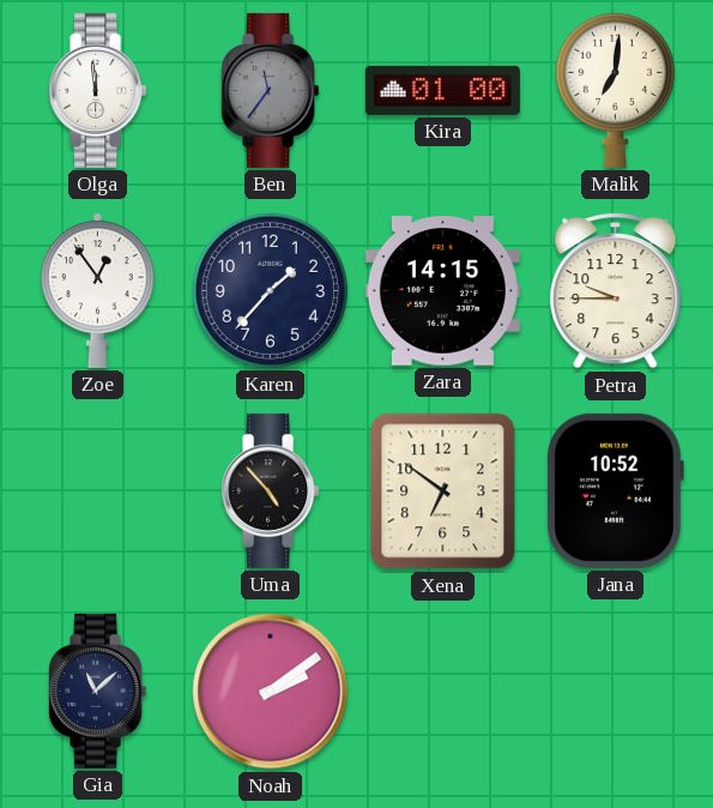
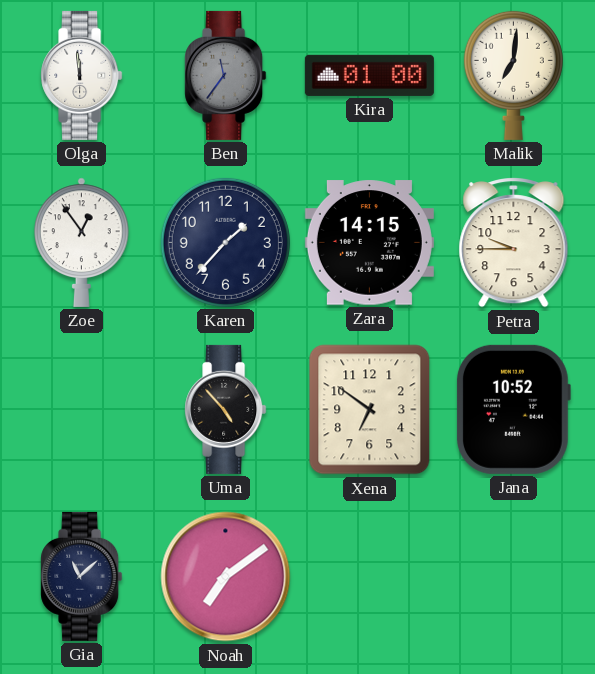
Noah: 2:09 -> 7:09 (226, 577)
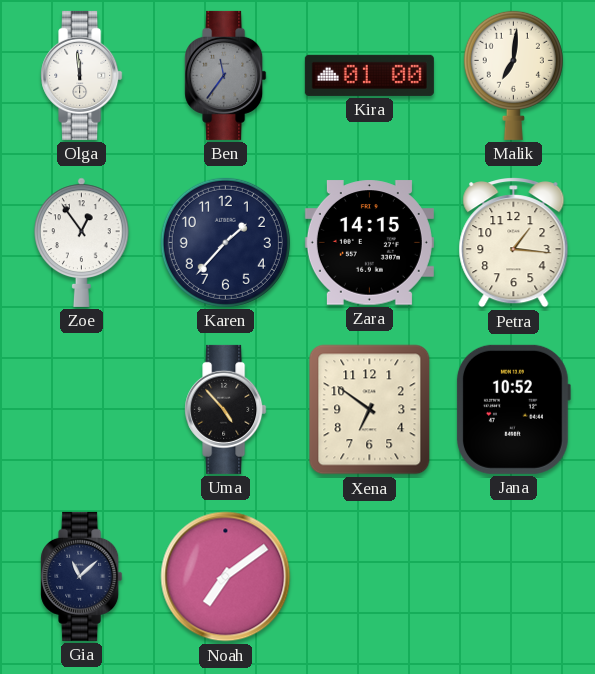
Petra: 9:45 -> 1:16 (514, 243)
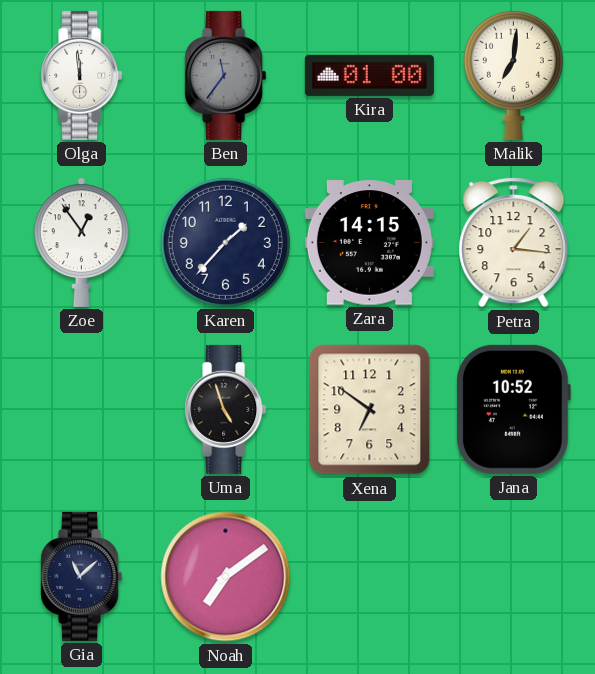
Uma: 4:53 -> 4:57 (226, 409)
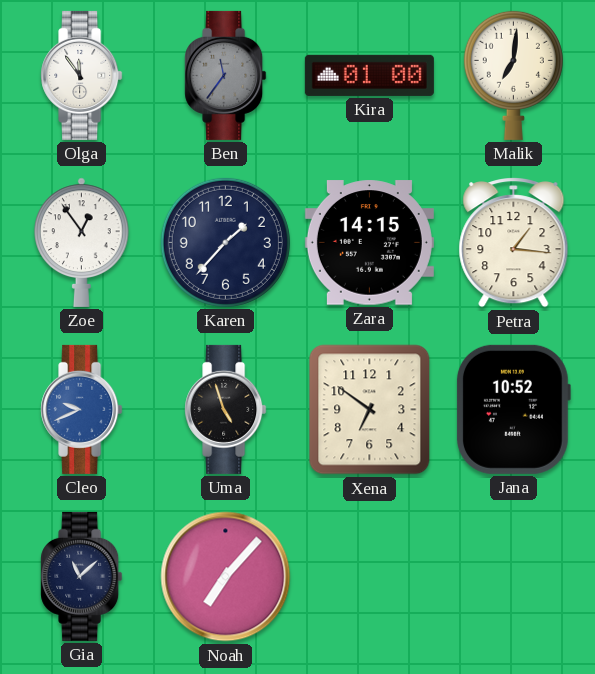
Olga: 11:59 -> 11:54 (82, 75)
Cleo: none -> 9:41 (82, 409)
Noah: 7:09 -> 7:07 (226, 577)
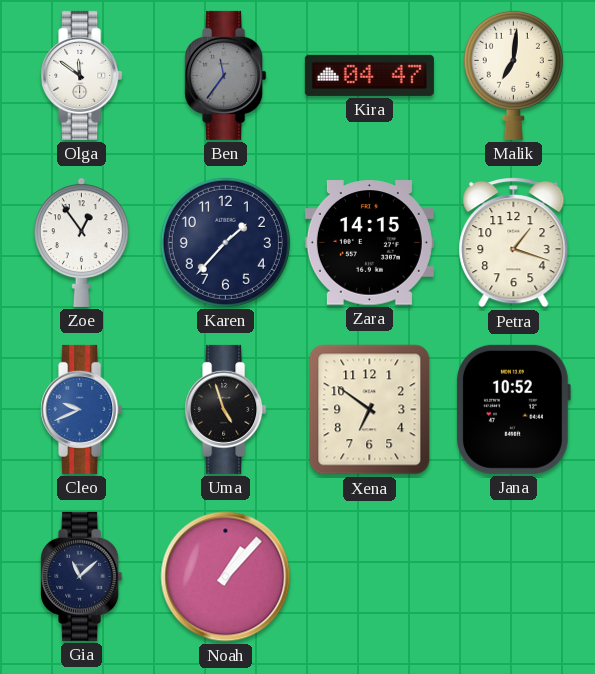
Olga: 11:54 -> 11:51 (82, 75)
Kira: 01:00 -> 04:47 (369, 75)
Petra: 1:16 -> 1:18 (514, 243)
Noah: 7:07 -> 1:07 (226, 577)
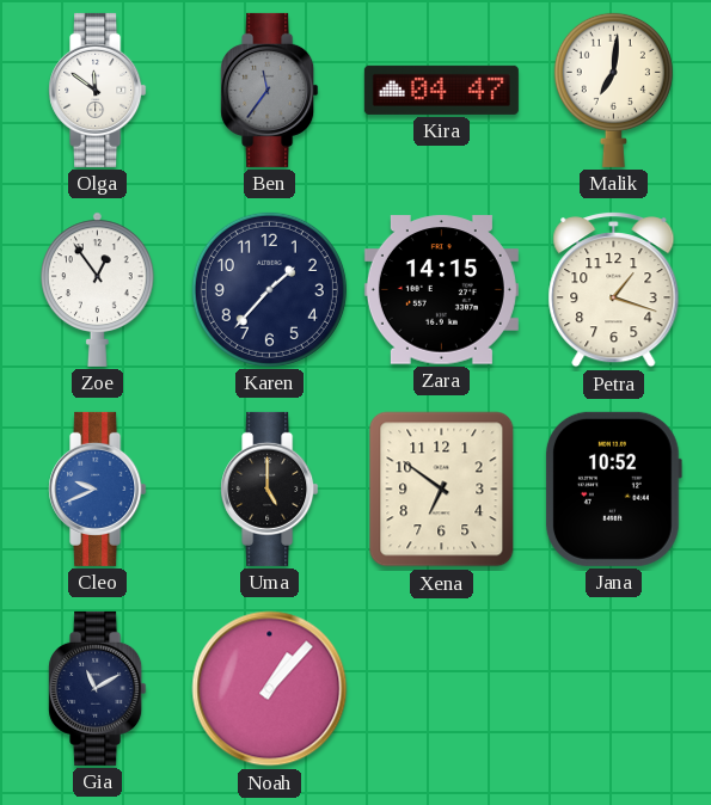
Uma: 4:57 -> 5:00 (270, 488)
Gia: 11:08 -> 11:10 (98, 688)
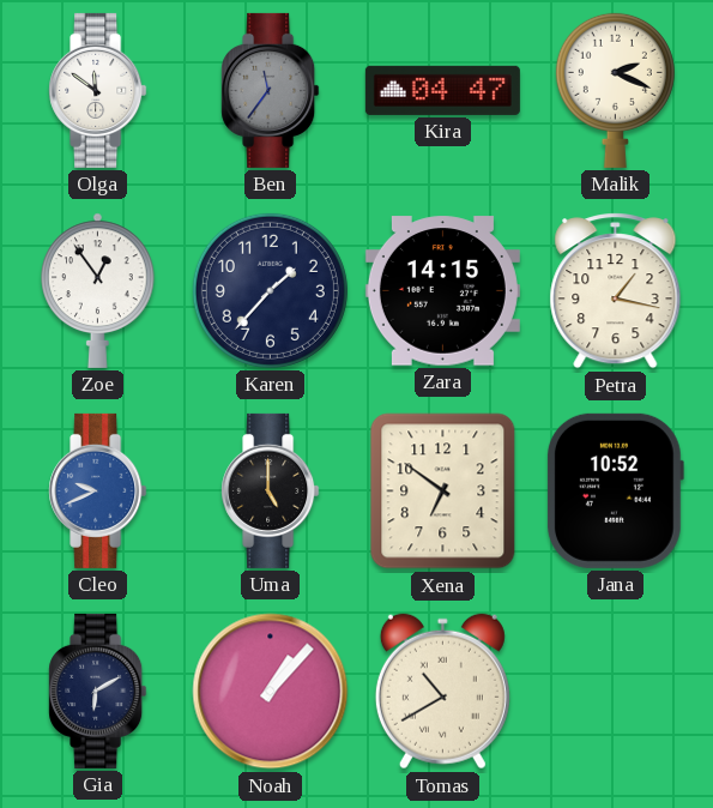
Malik: 7:01 -> 2:19 (615, 90)
Petra: 1:18 -> 1:17 (616, 291)
Gia: 11:10 -> 6:10 (98, 691)
Tomas: none -> 10:40 (442, 692)
